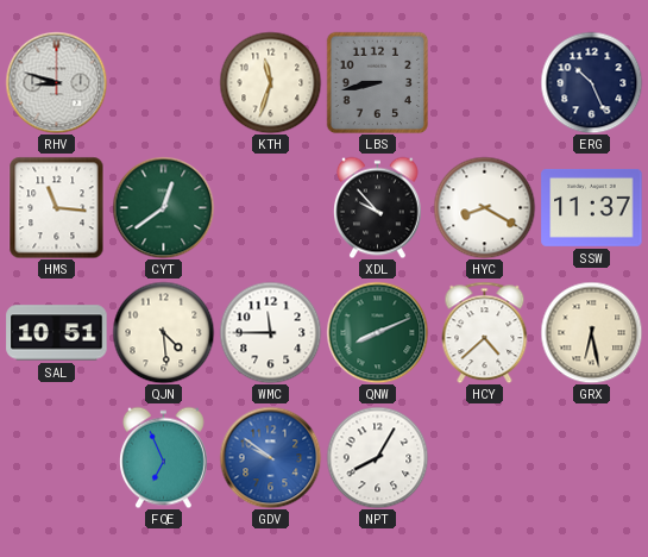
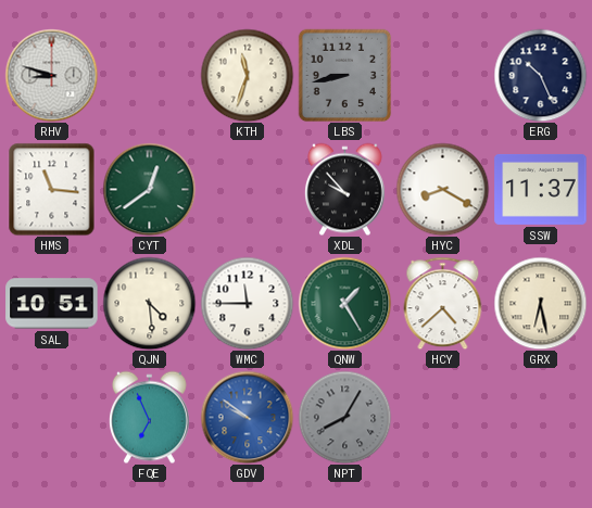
QNW: 8:11 -> 1:25 (344, 303)
NPT dial: white -> grey (344, 417)
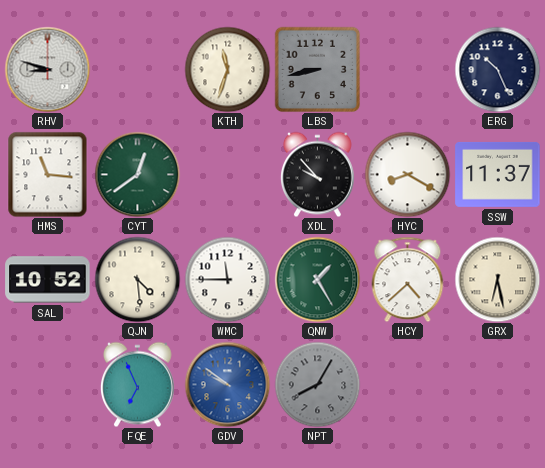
SAL: 10:51 -> 10:52 (48, 280)
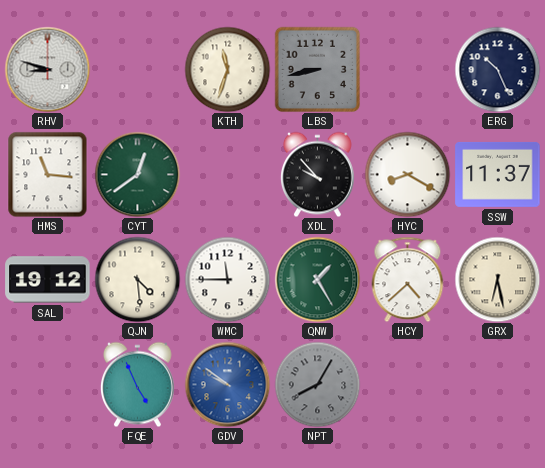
SAL: 10:52 -> 19:12 (48, 280)
FQE: 6:56 -> 4:56 (137, 384)
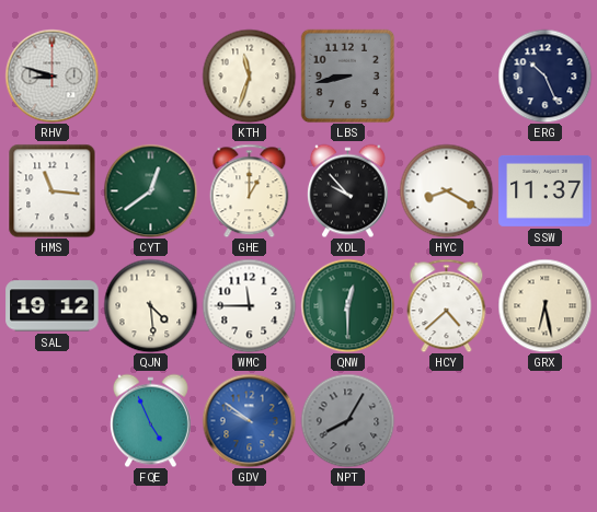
GHE: none -> 1:00 (250, 190)
QNW: 1:25 -> 12:30 (347, 305)
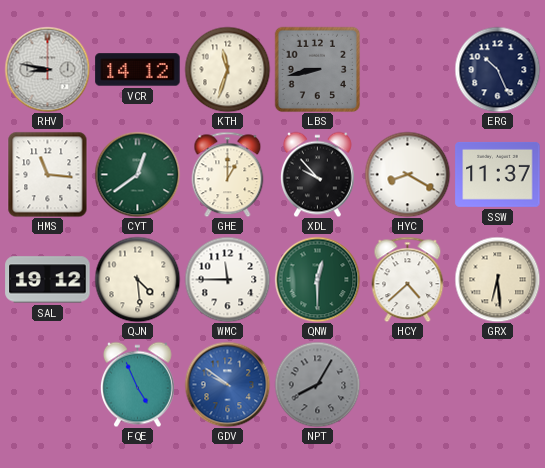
RHV: 8:48 -> 8:47 (47, 69)
VCR: none -> 14:12 (138, 70)
GRX: 6:28 -> 6:29 (497, 279)
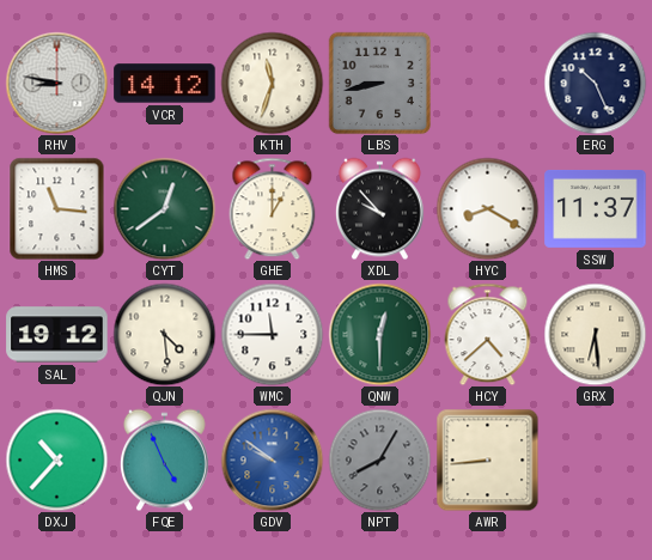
DXJ: none -> 10:37 (56, 459)
AWR: none -> 8:44 (487, 459)
